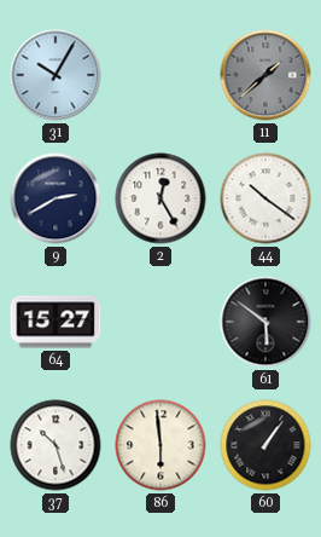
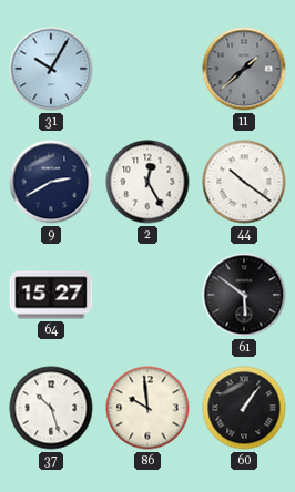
86: 5:59 -> 9:59 (147, 408)
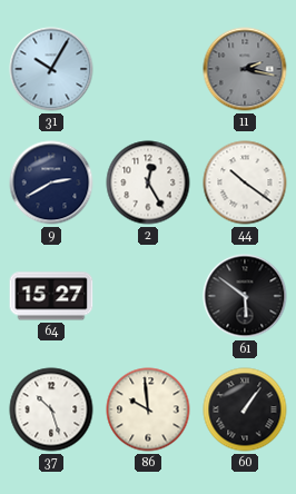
11: 1:38 -> 2:17 (245, 69)
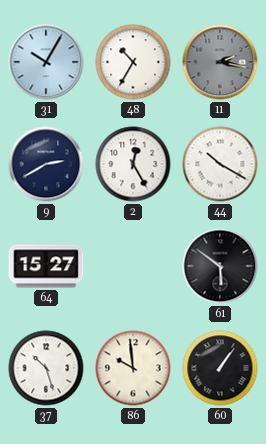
48: none -> 10:35 (133, 62)
44: 10:21 -> 10:20 (220, 164)
